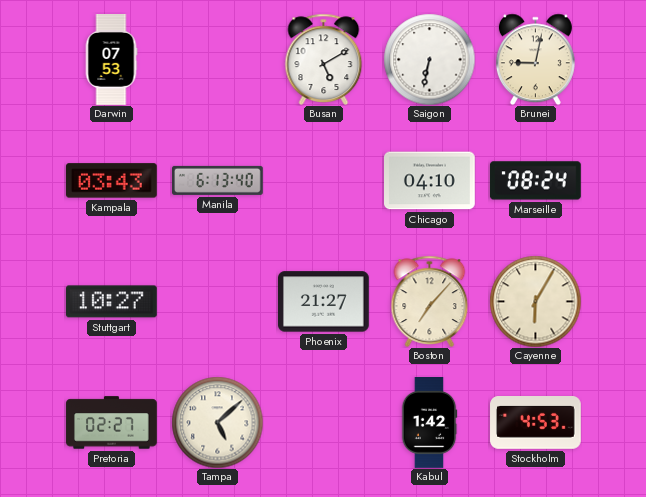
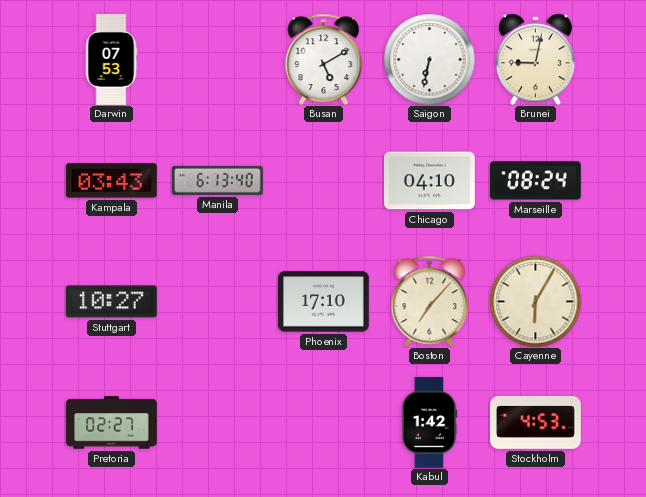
Phoenix: 21:27 -> 17:10 (324, 302)
Tampa: 5:08 -> none (217, 422)
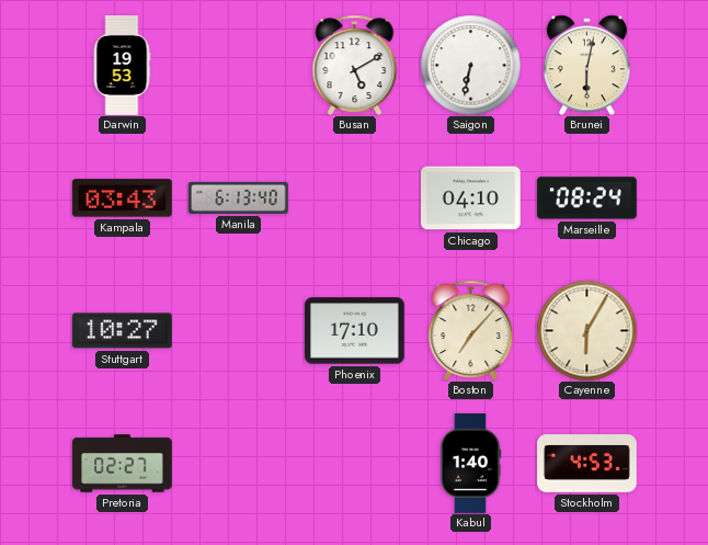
Darwin: 07:53 -> 19:53 (122, 66)
Brunei: 9:02 -> 6:02 (586, 65)
Kabul: 1:42 -> 1:40 (470, 464)
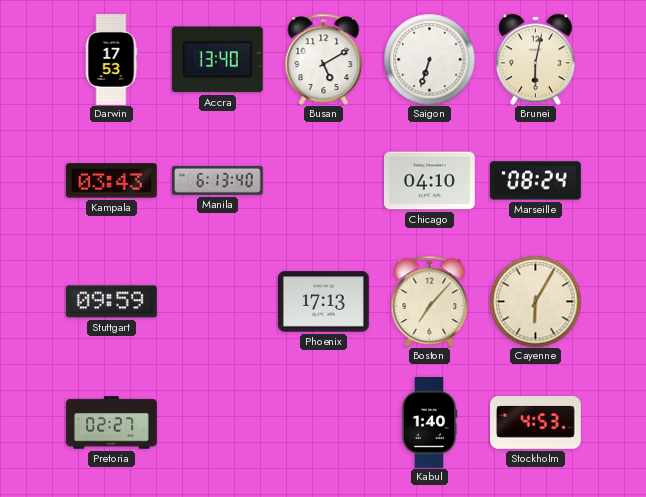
Darwin: 19:53 -> 17:53 (111, 60)
Accra: none -> 13:40 (217, 60)
Saigon: 6:32 -> 6:33 (429, 59)
Stuttgart: 10:27 -> 09:59 (111, 302)
Phoenix: 17:10 -> 17:13 (324, 302)
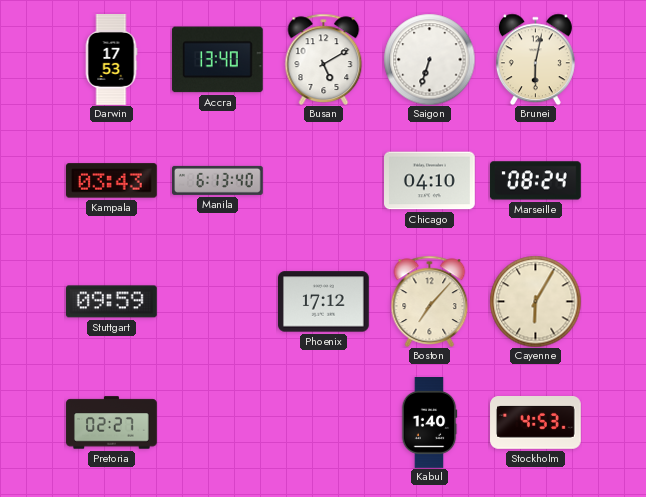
Phoenix: 17:13 -> 17:12 (324, 302)
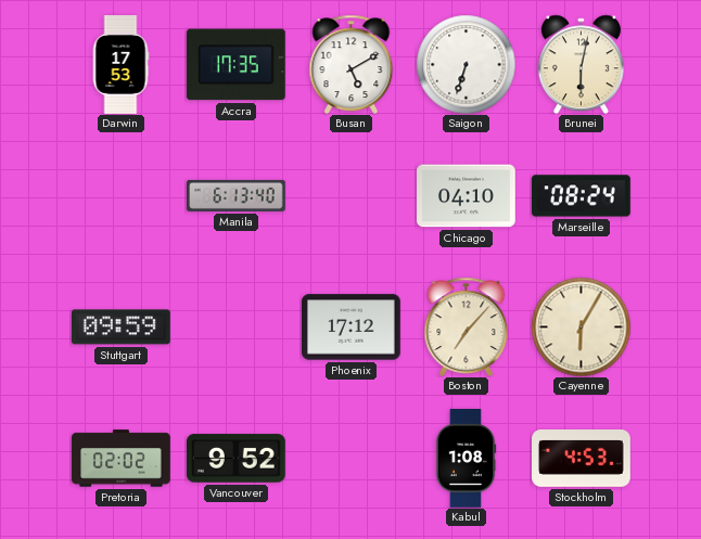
Accra: 13:40 -> 17:35 (235, 65)
Kampala: 03:43 -> none (111, 181)
Pretoria: 02:27 -> 02:02 (122, 459)
Vancouver: none -> 9:52 (237, 459)
Kabul: 1:40 -> 1:08 (466, 459)
